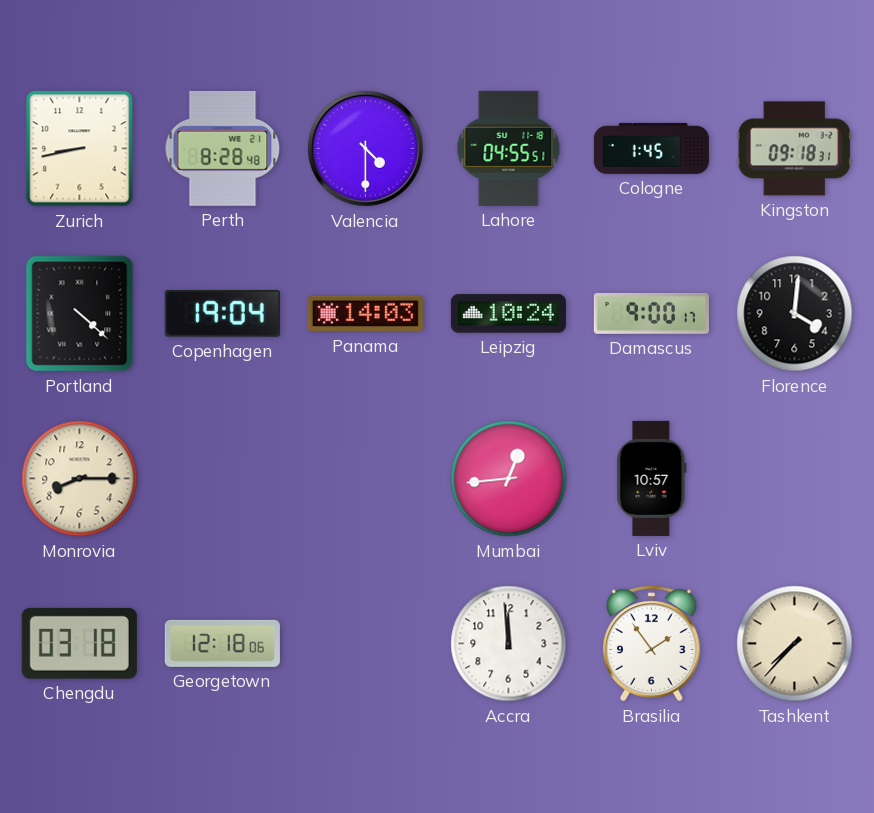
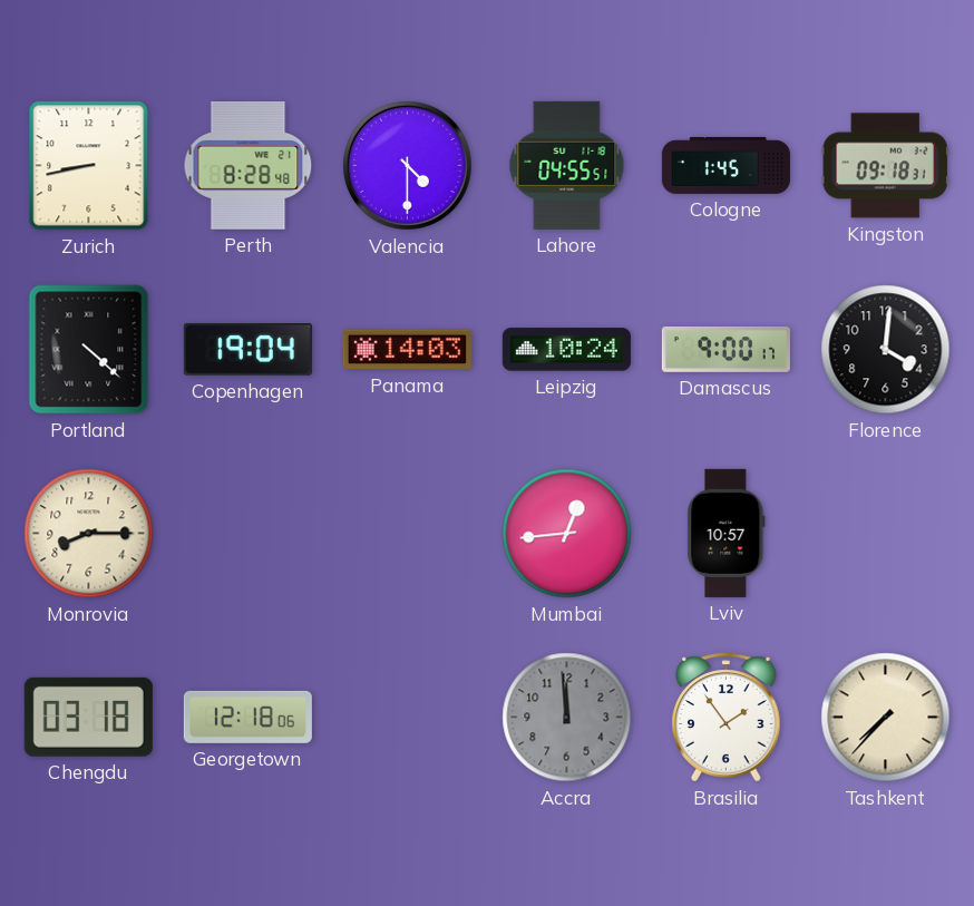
Accra dial: white -> grey (567, 718)
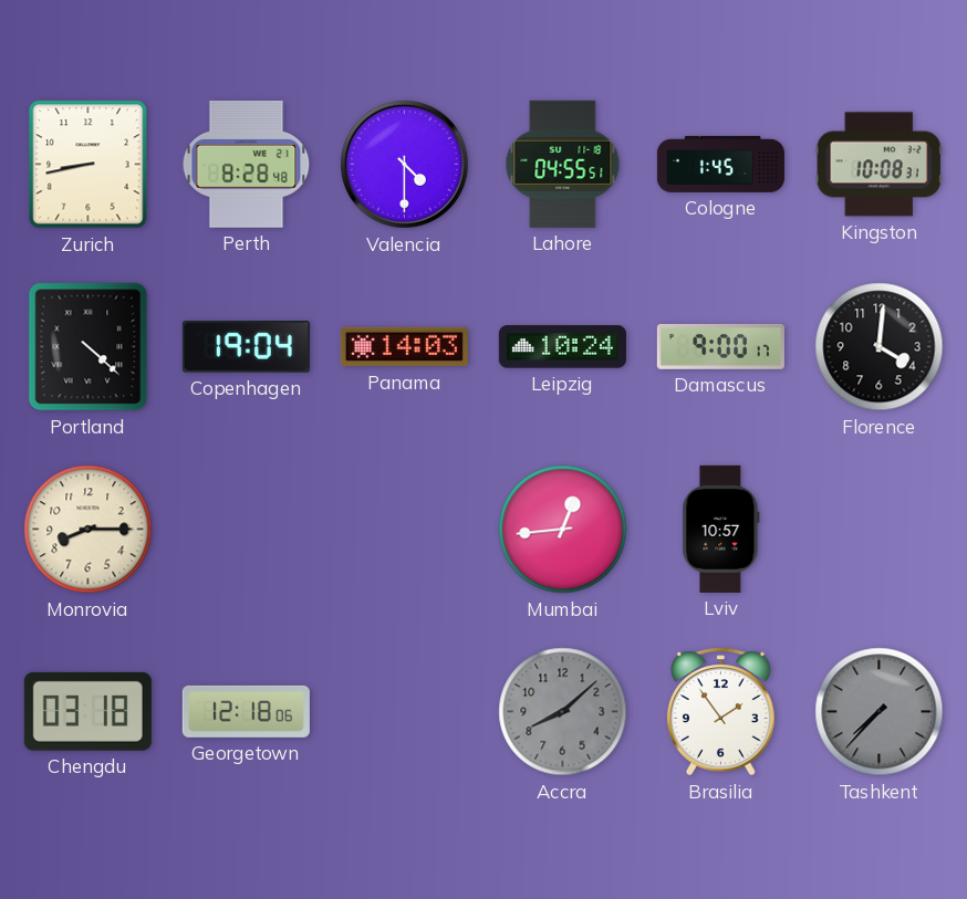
Kingston: 09:18 -> 10:08 (878, 165)
Accra: 11:59 -> 8:08 (563, 712)
Tashkent dial: cream -> grey (880, 712)
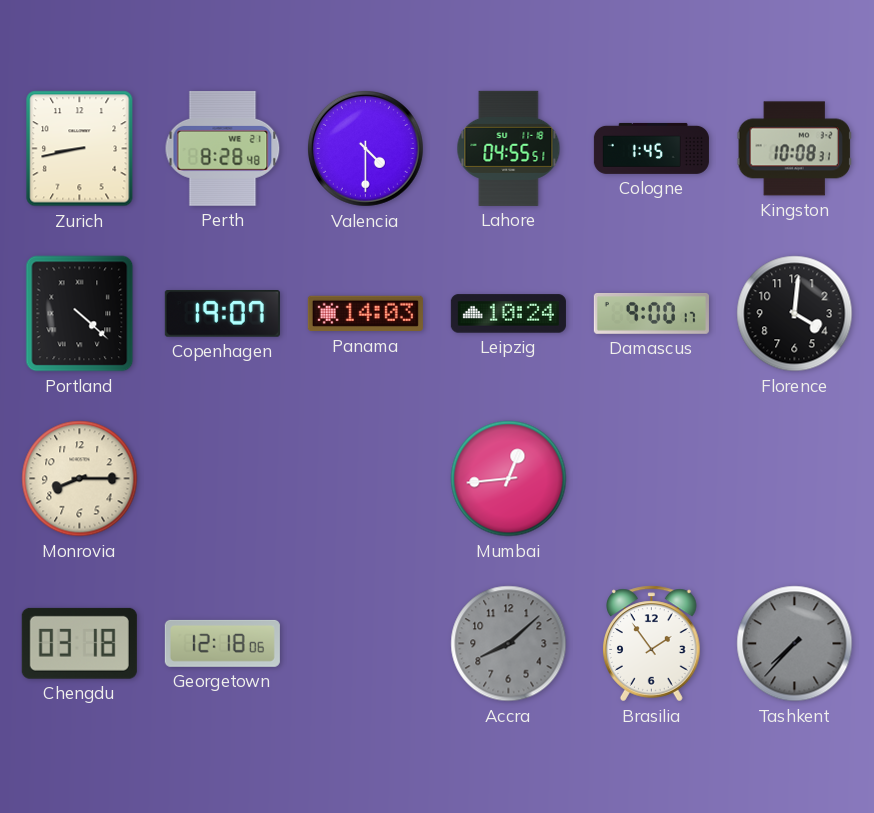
Copenhagen: 19:04 -> 19:07 (222, 314)
Lviv: 10:57 -> none (721, 529)
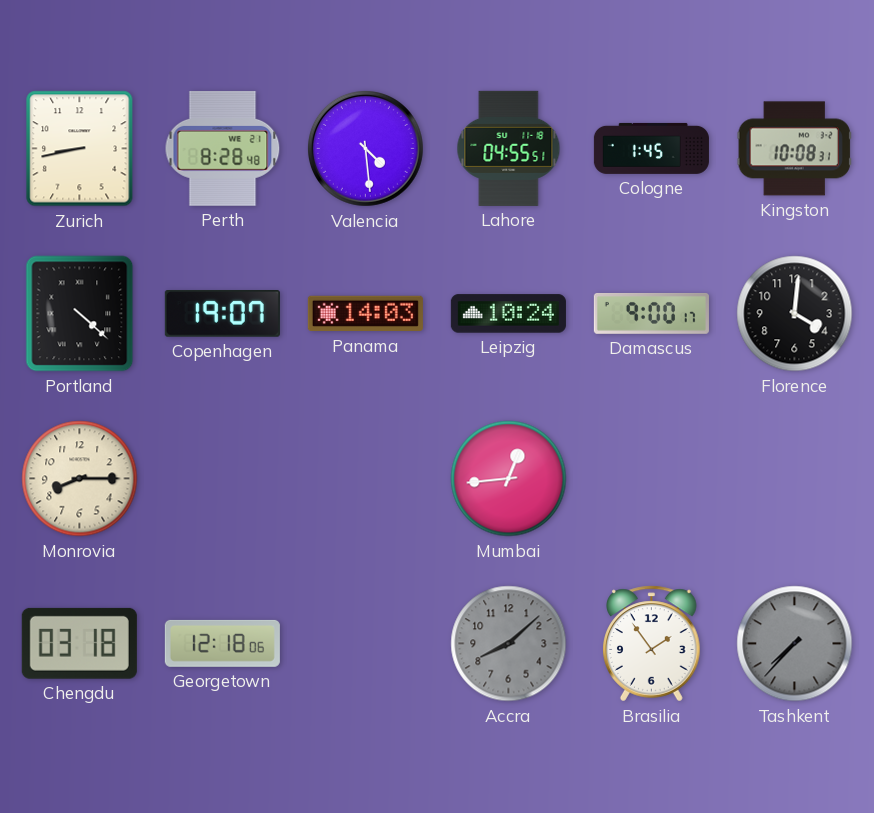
Valencia: 4:30 -> 4:29 (365, 148)
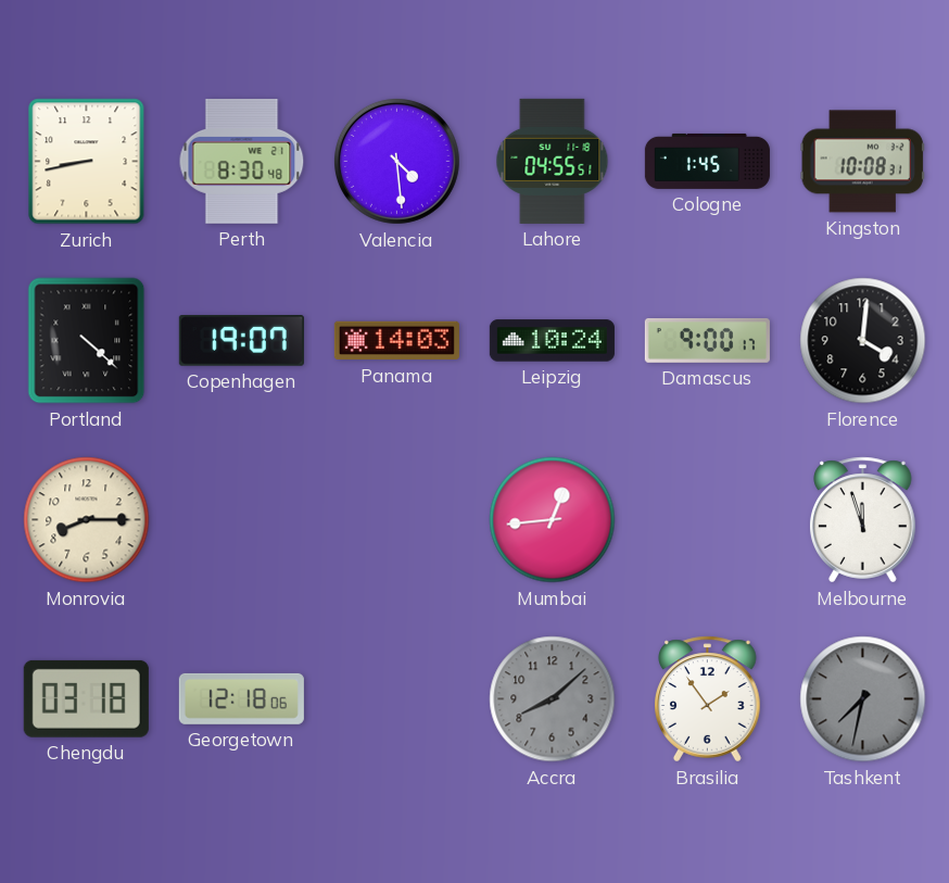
Perth: 8:28 -> 8:30 (242, 161)
Melbourne: none -> 11:57 (863, 520)
Tashkent: 7:37 -> 7:32 (863, 699)
